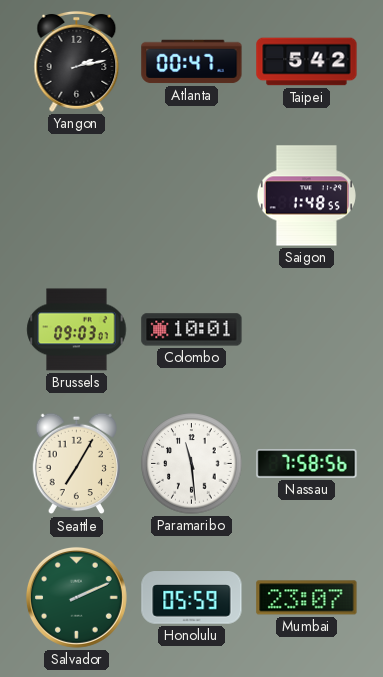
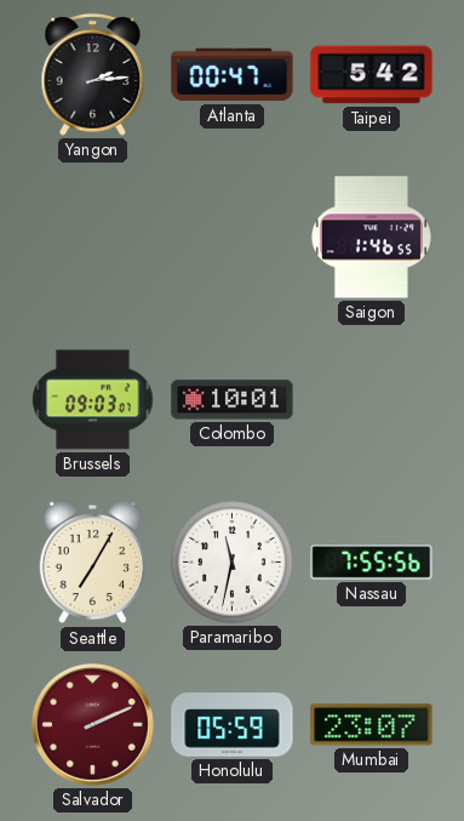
Yangon: 2:13 -> 2:14 (93, 74)
Saigon: 1:48 -> 1:46 (371, 238)
Paramaribo: 11:29 -> 11:32 (233, 563)
Nassau: 7:58 -> 7:55 (372, 563)
Salvador dial: green -> burgundy (92, 724)
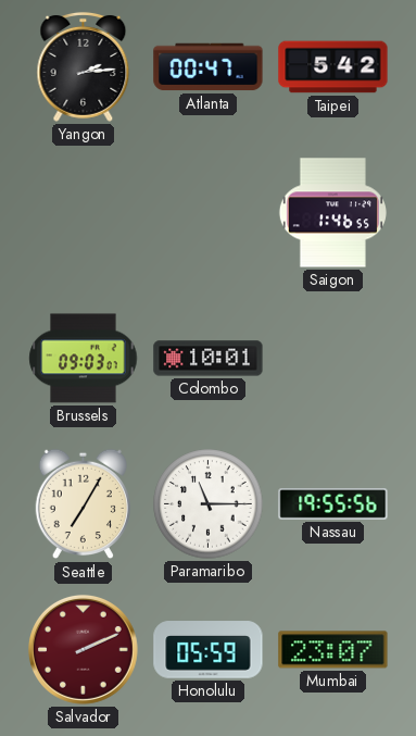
Paramaribo: 11:32 -> 11:15 (209, 504)
Nassau: 7:55 -> 19:55 (333, 504)
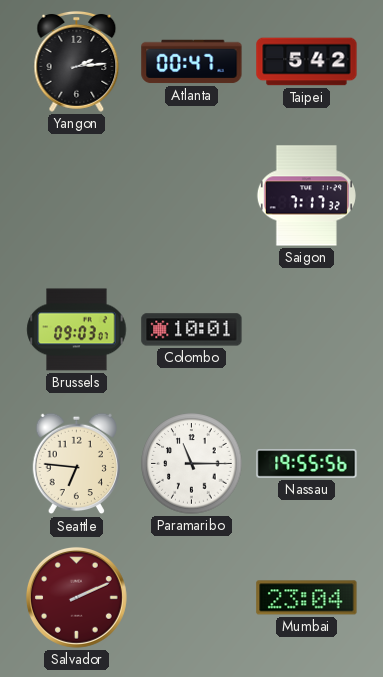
Saigon: 1:46 -> 7:17 (306, 196)
Seattle: 7:05 -> 6:46 (76, 464)
Honolulu: 05:59 -> none (209, 650)
Mumbai: 23:07 -> 23:04 (307, 598)
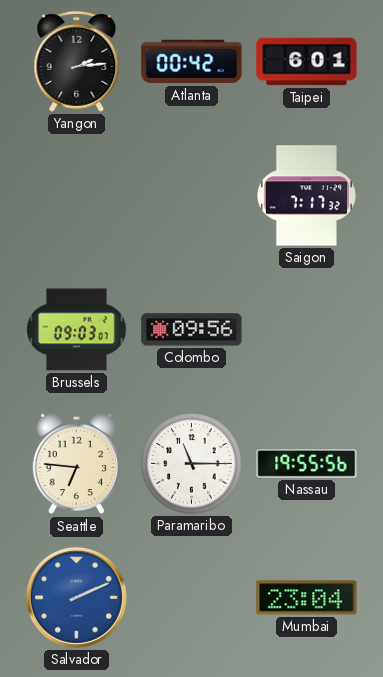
Atlanta: 00:47 -> 00:42 (192, 62)
Taipei: 5:42 -> 6:01 (307, 62)
Colombo: 10:01 -> 09:56 (192, 330)
Salvador dial: burgundy -> blue (76, 597)
